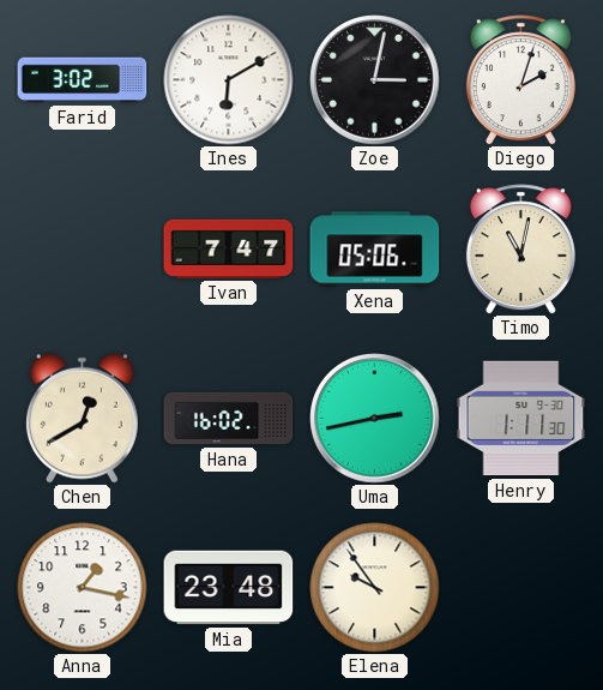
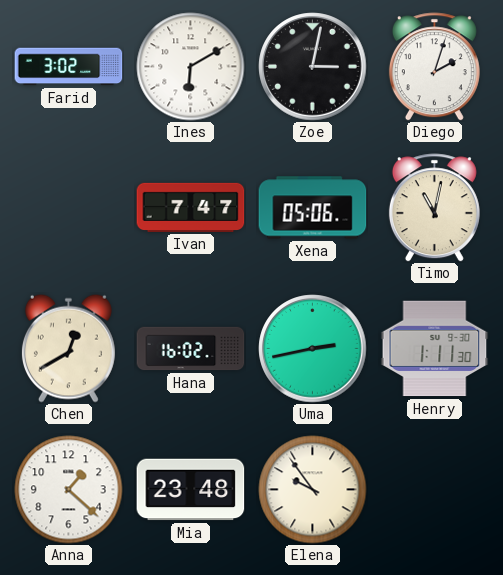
Anna: 1:17 -> 1:22 (69, 490)
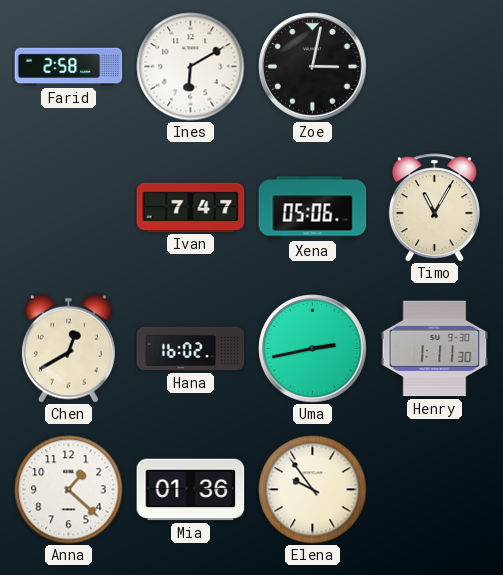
Farid: 3:02 -> 2:58 (69, 67)
Diego: 2:03 -> none (434, 67)
Timo: 11:02 -> 11:05 (434, 208)
Mia: 23:48 -> 01:36 (191, 490)
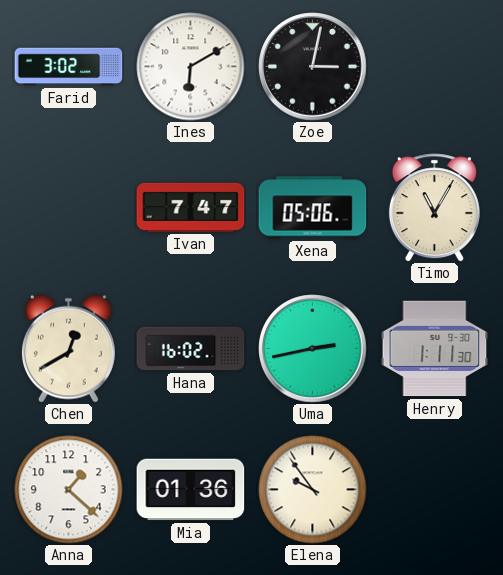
Farid: 2:58 -> 3:02 (69, 67)
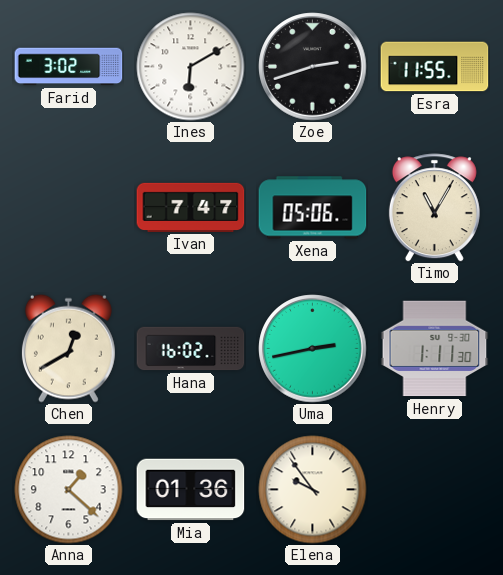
Zoe: 3:02 -> 2:42 (313, 67)
Esra: none -> 11:55 (435, 67)
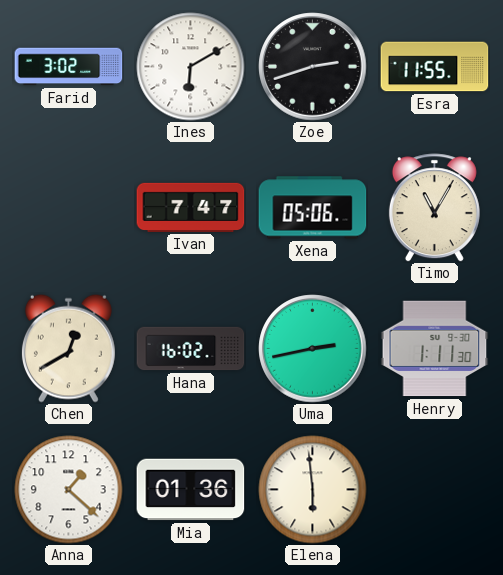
Elena: 9:54 -> 5:59 (313, 490)
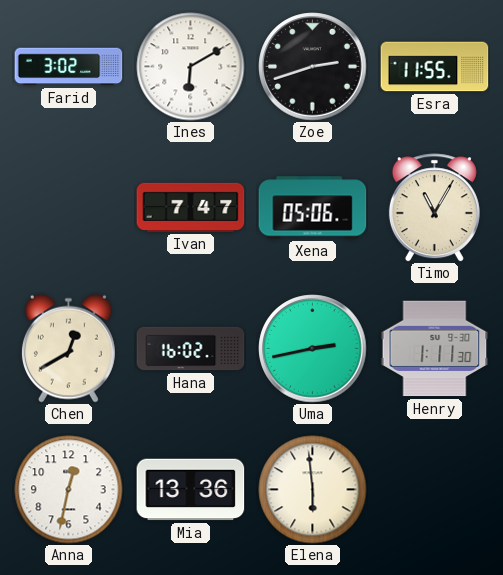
Anna: 1:22 -> 12:32 (69, 490)
Mia: 01:36 -> 13:36 (191, 490)
